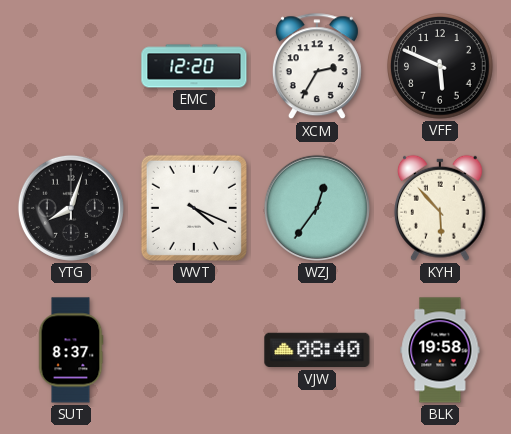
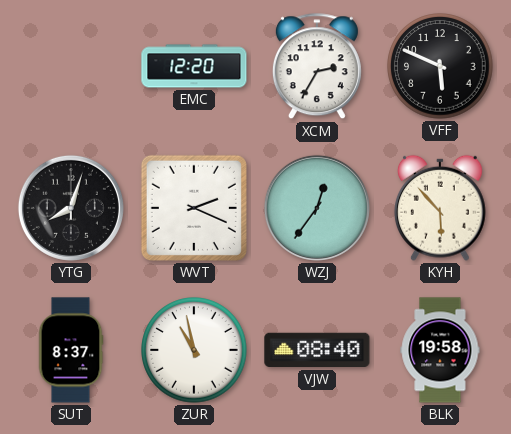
WVT: 4:19 -> 2:19 (194, 208)
ZUR: none -> 10:58 (194, 350)
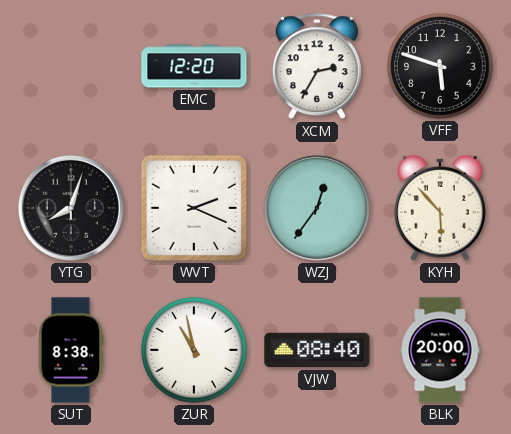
VFF: 5:49 -> 5:48 (440, 66)
SUT: 8:37 -> 8:38 (71, 350)
BLK: 19:58 -> 20:00 (440, 350)
